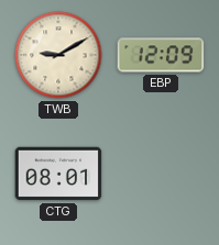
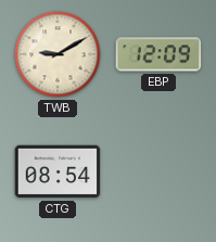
CTG: 08:01 -> 08:54 (58, 171)
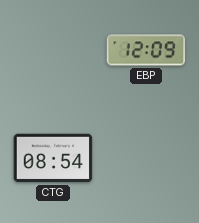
TWB: 9:10 -> none (58, 54)
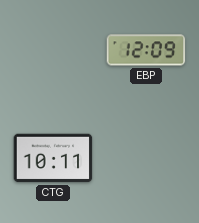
CTG: 08:54 -> 10:11 (53, 158)
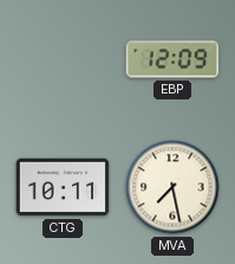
MVA: none -> 7:28 (172, 187)
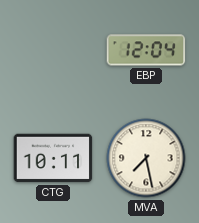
EBP: 12:09 -> 12:04 (146, 50)
